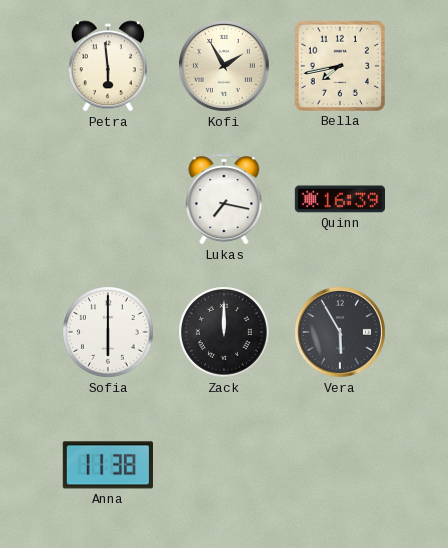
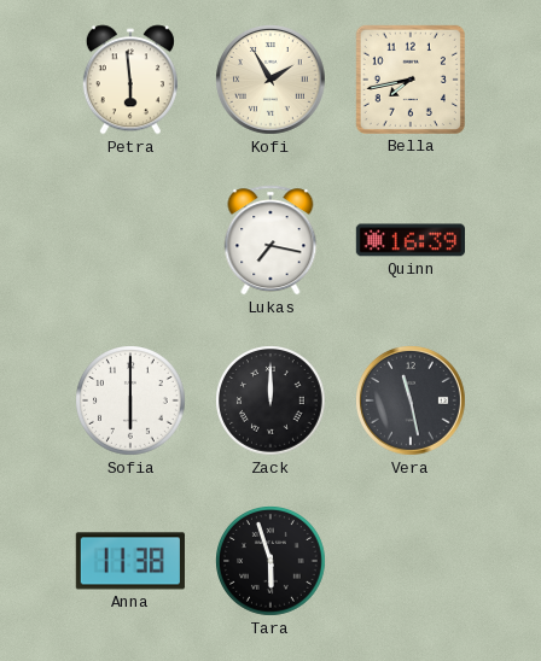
Vera: 5:55 -> 11:28 (412, 402)
Tara: none -> 5:57 (272, 562)
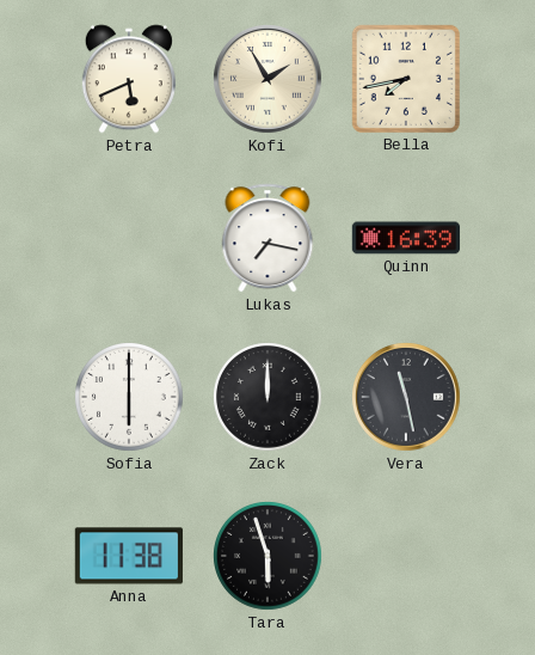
Petra: 5:59 -> 5:41 (129, 79)
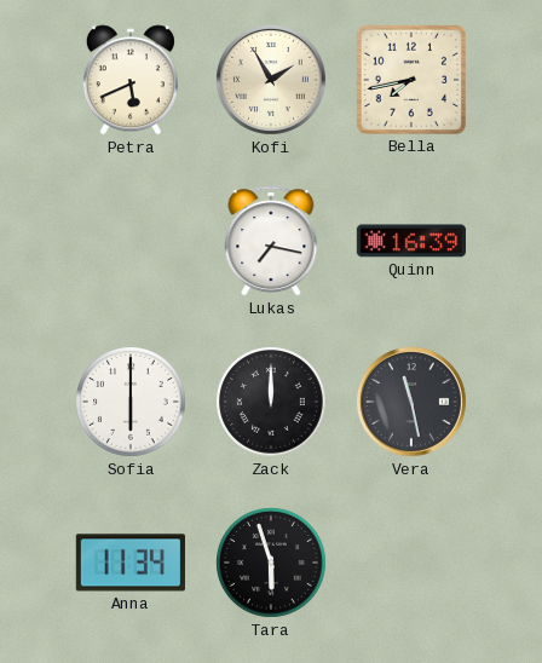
Anna: 11:38 -> 11:34 (131, 563)
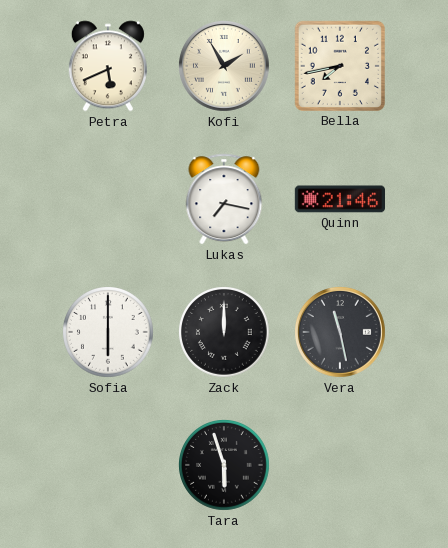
Quinn: 16:39 -> 21:46 (339, 199)
Anna: 11:34 -> none (131, 563)
